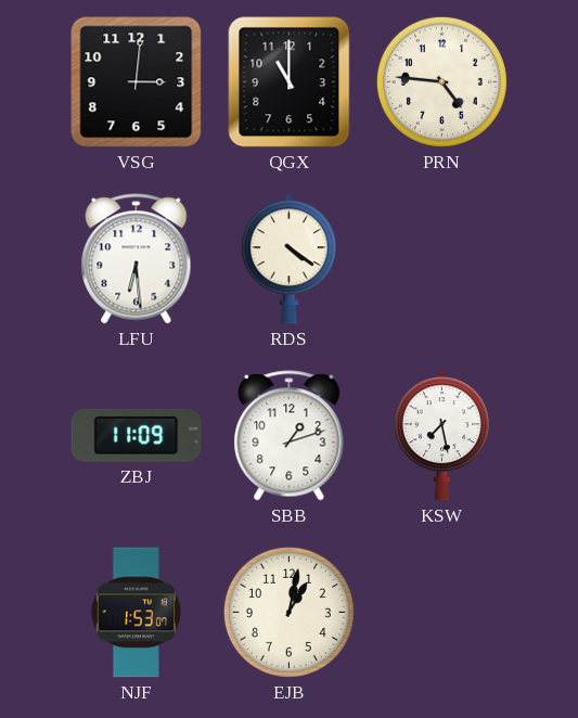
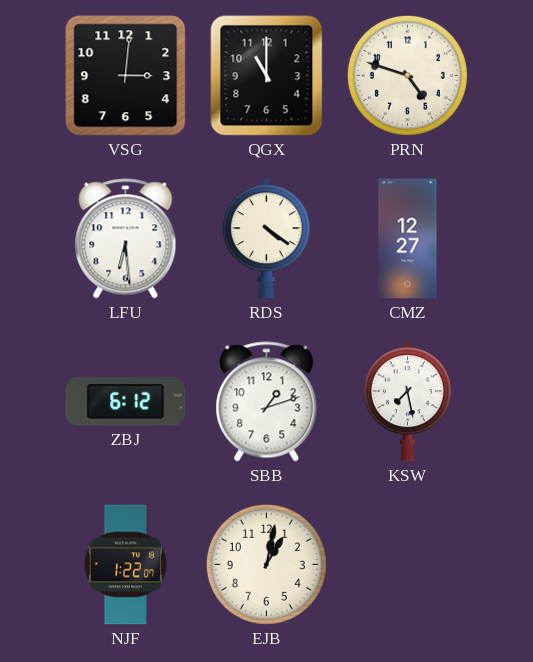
PRN: 4:46 -> 4:48 (407, 75)
CMZ: none -> 12:27 (408, 239)
ZBJ: 11:09 -> 6:12 (126, 402)
NJF: 1:53 -> 1:22 (126, 565)
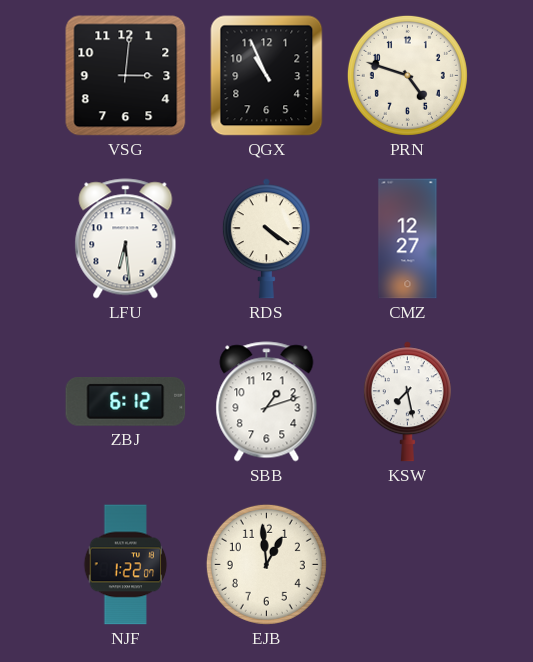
QGX: 11:00 -> 10:56 (267, 76)
EJB: 1:02 -> 12:59 (266, 564)
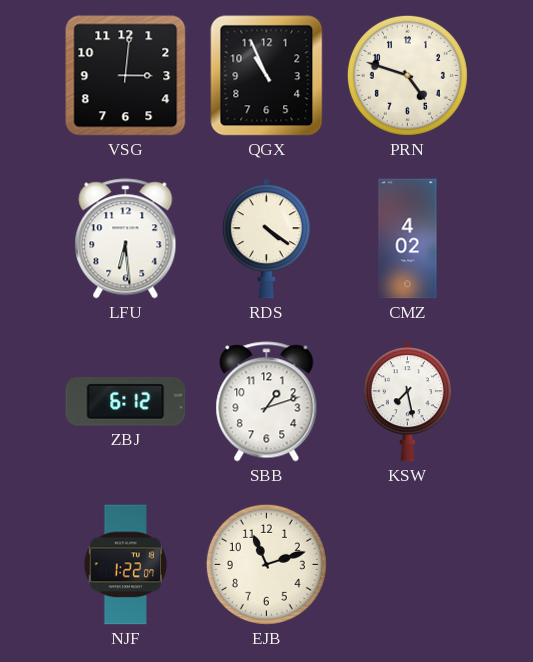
CMZ: 12:27 -> 4:02 (408, 239)
EJB: 12:59 -> 11:12 (266, 564)
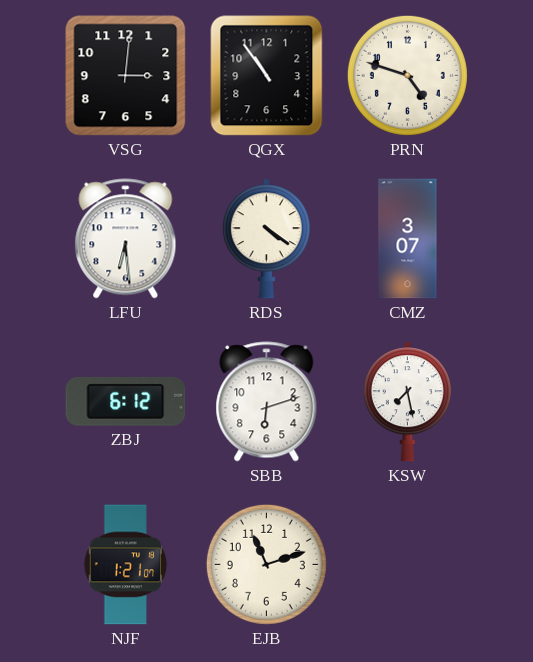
QGX: 10:56 -> 10:54 (267, 76)
CMZ: 4:02 -> 3:07 (408, 239)
SBB: 1:12 -> 6:12 (267, 402)
NJF: 1:22 -> 1:21 (126, 565)
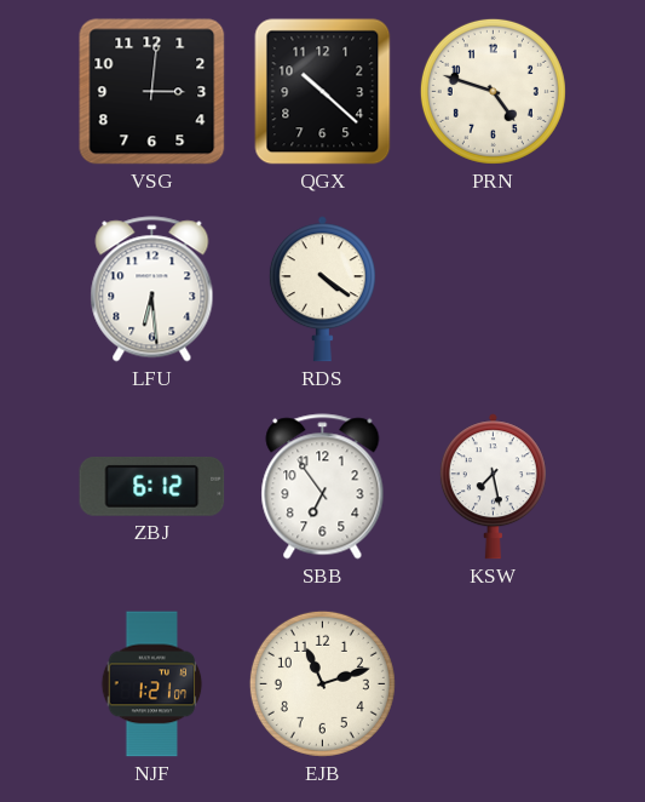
QGX: 10:54 -> 10:22 (323, 92)
CMZ: 3:07 -> none (408, 239)
SBB: 6:12 -> 6:54 (323, 487)
